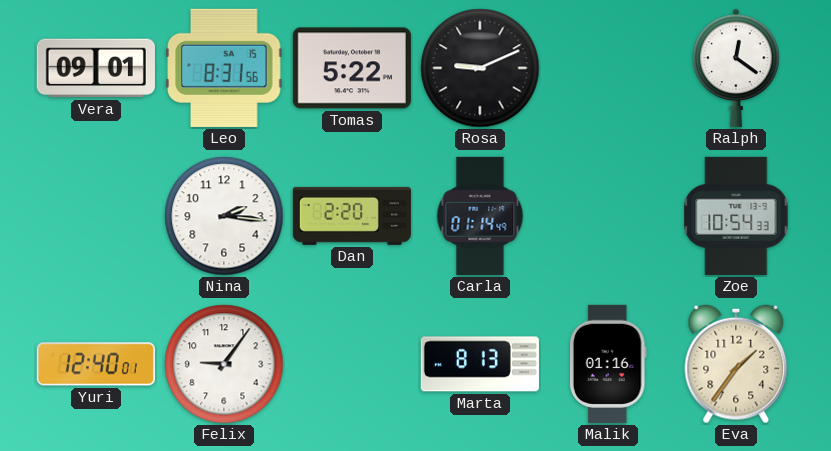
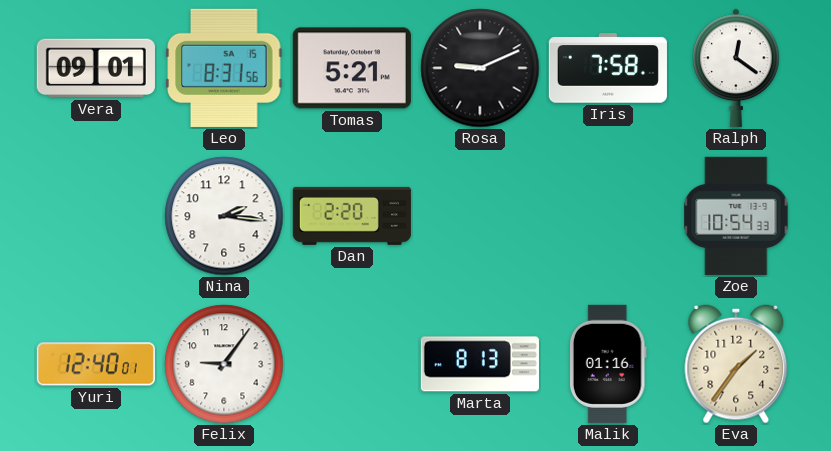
Tomas: 5:22 -> 5:21 (352, 68)
Iris: none -> 7:58 (608, 68)
Carla: 01:14 -> none (480, 216)
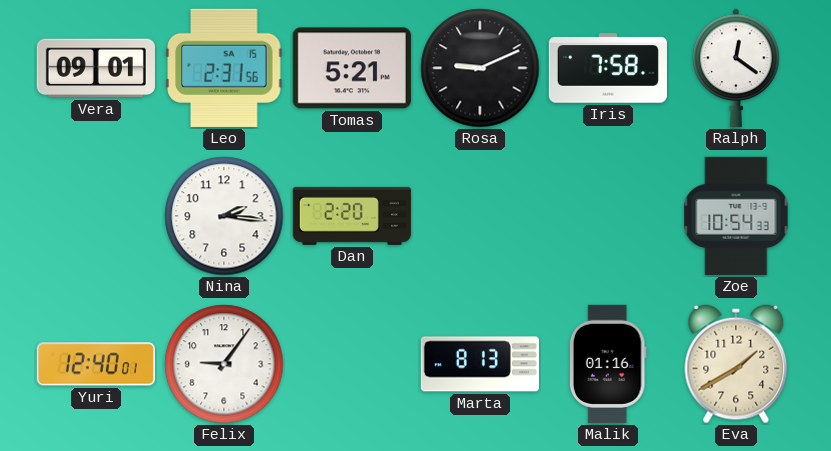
Leo: 8:31 -> 2:31 (224, 68)
Eva: 1:36 -> 1:40 (736, 364)
